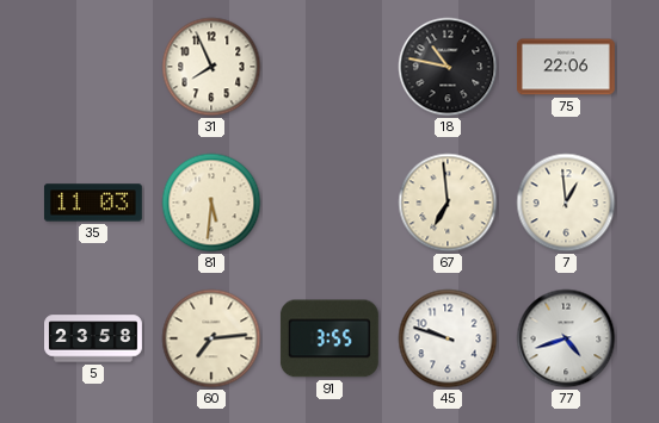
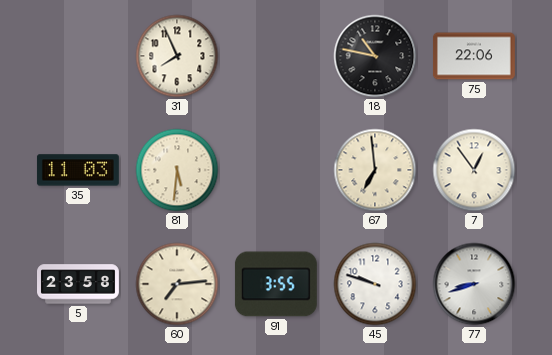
7: 12:59 -> 12:54 (474, 170)
77: 4:42 -> 8:42 (474, 284)
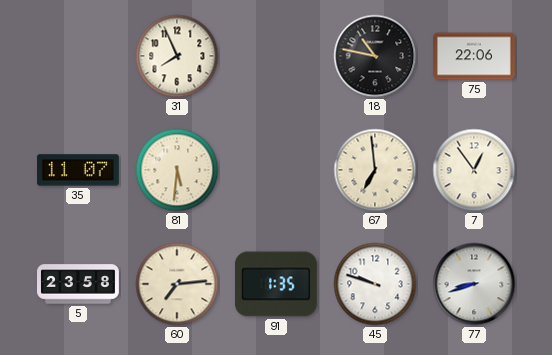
35: 11:03 -> 11:07 (78, 170)
91: 3:55 -> 1:35 (276, 284)
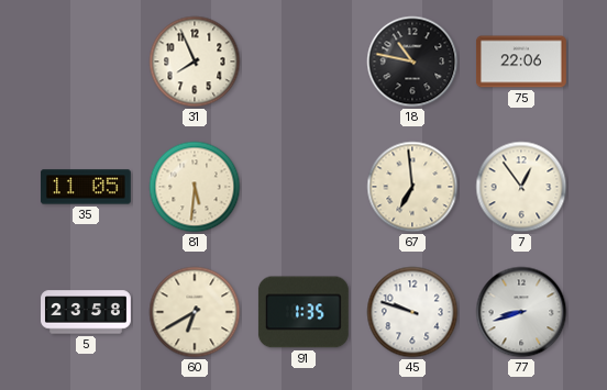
35: 11:07 -> 11:05 (86, 187)
60: 7:14 -> 6:40 (195, 312)
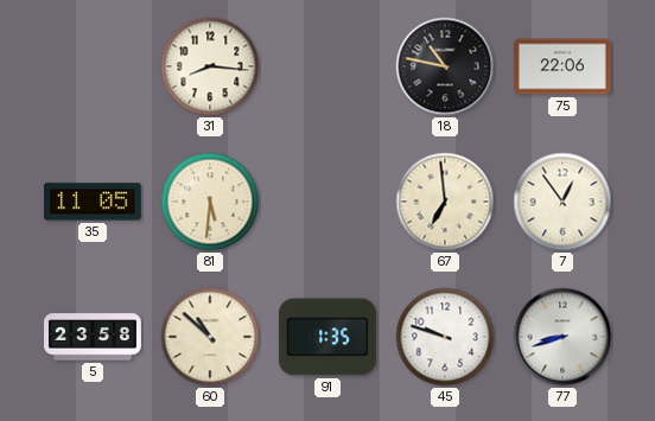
31: 7:56 -> 8:16 (210, 66)
60: 6:40 -> 10:52 (210, 337)
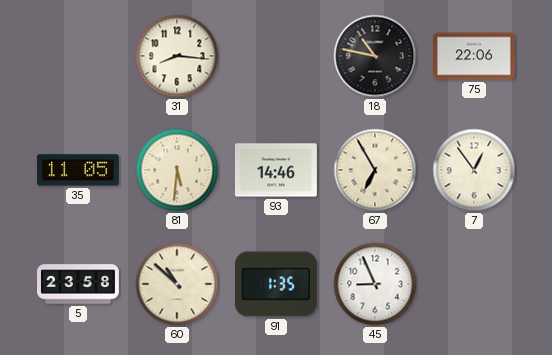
93: none -> 14:46 (276, 170)
67: 6:59 -> 6:55 (375, 170)
45: 9:48 -> 8:56 (375, 284)
77: 8:42 -> none (562, 337)
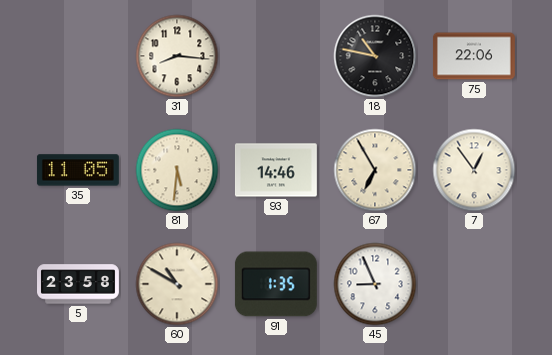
60: 10:52 -> 10:50 (177, 284)
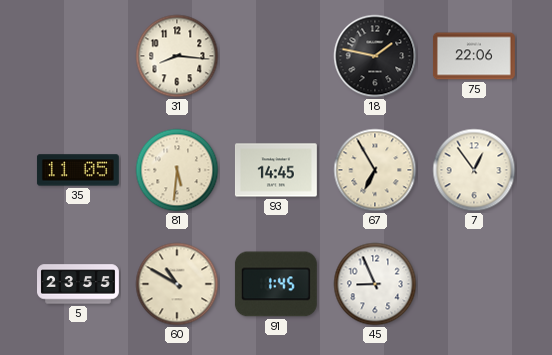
18: 10:47 -> 1:47 (375, 56)
93: 14:46 -> 14:45 (276, 170)
5: 23:58 -> 23:55 (79, 284)
91: 1:35 -> 1:45 (276, 284)
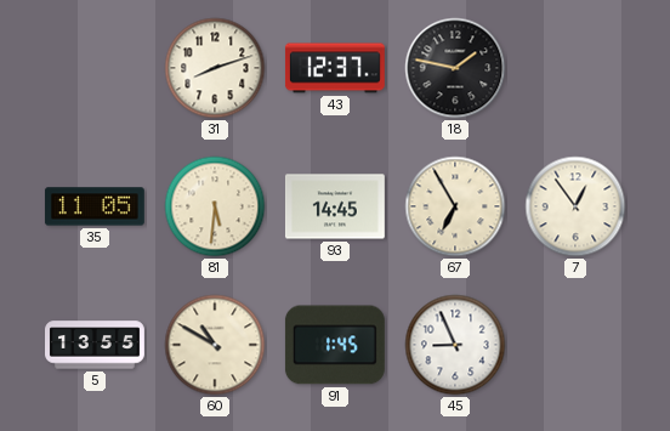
31: 8:16 -> 8:12 (215, 68)
43: none -> 12:37 (335, 68)
75: 22:06 -> none (474, 56)
5: 23:55 -> 13:55 (96, 345)
